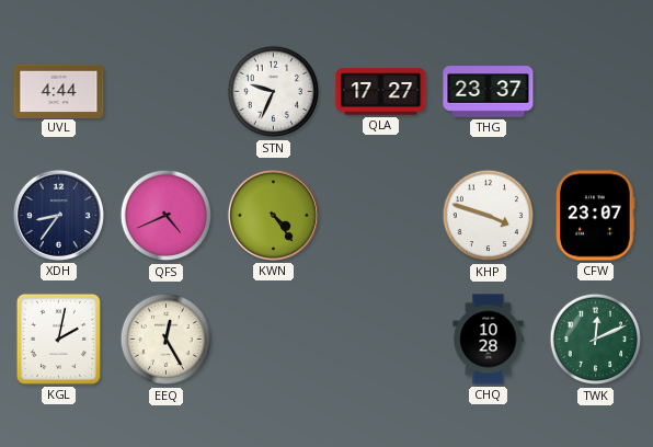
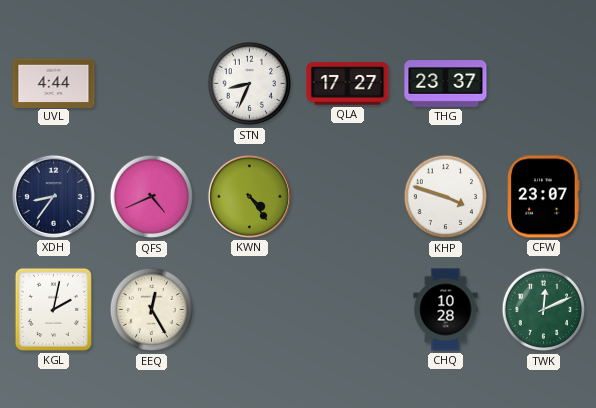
STN: 9:34 -> 8:34 (249, 84)
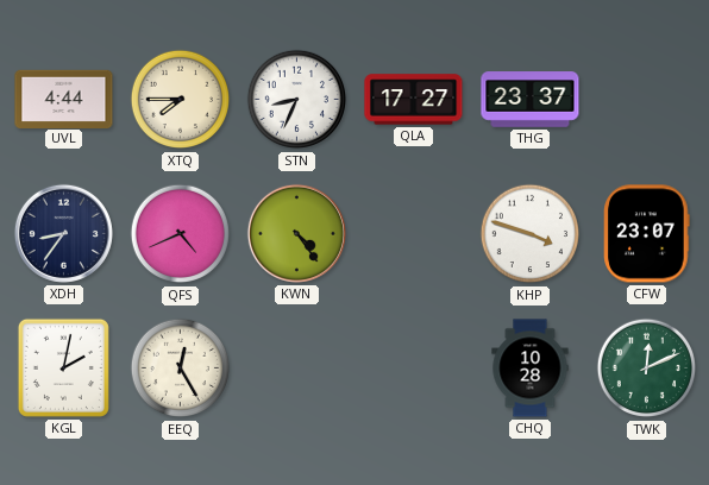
XTQ: none -> 7:45 (180, 100)
